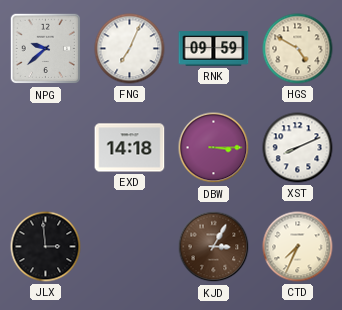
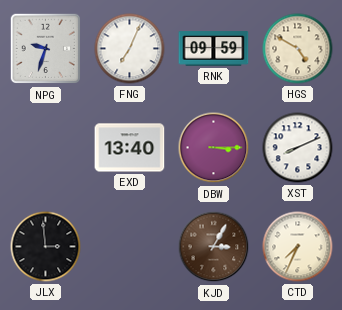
NPG: 9:38 -> 9:33 (46, 49)
EXD: 14:18 -> 13:40 (130, 148)
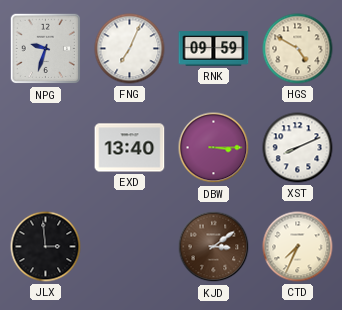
KJD: 3:05 -> 3:09 (214, 247)
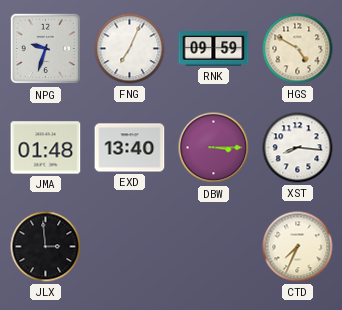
JMA: none -> 01:48 (46, 148)
XST: 8:11 -> 8:16 (298, 148)
KJD: 3:09 -> none (214, 247)
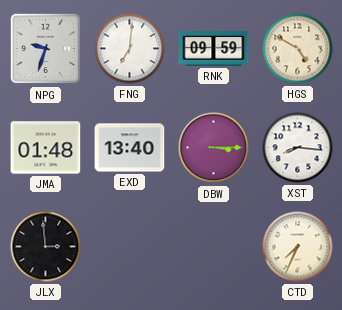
FNG: 7:04 -> 7:01 (130, 49)
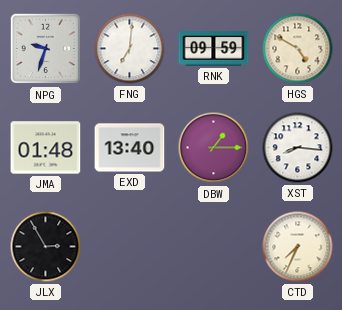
DBW: 3:15 -> 1:15 (214, 148)
JLX: 2:59 -> 2:55 (46, 247)
